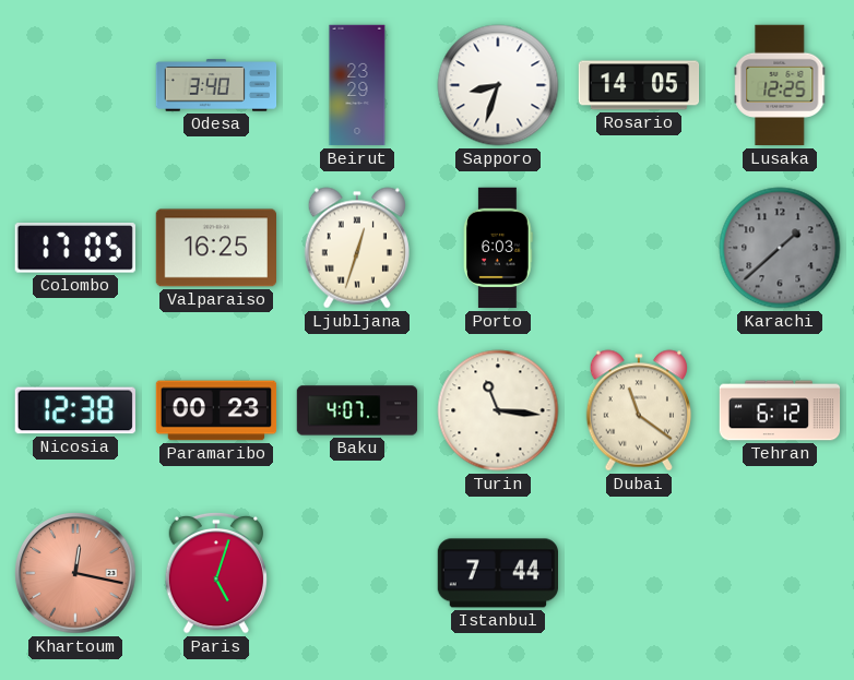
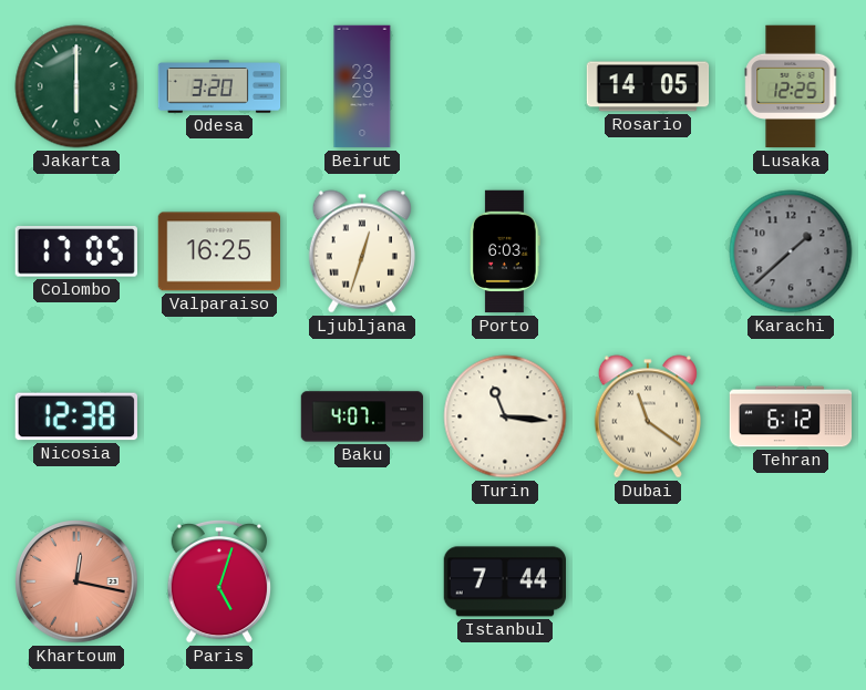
Jakarta: none -> 6:00 (76, 86)
Odesa: 3:40 -> 3:20 (219, 86)
Sapporo: 8:33 -> none (498, 85)
Paramaribo: 00:23 -> none (216, 410)
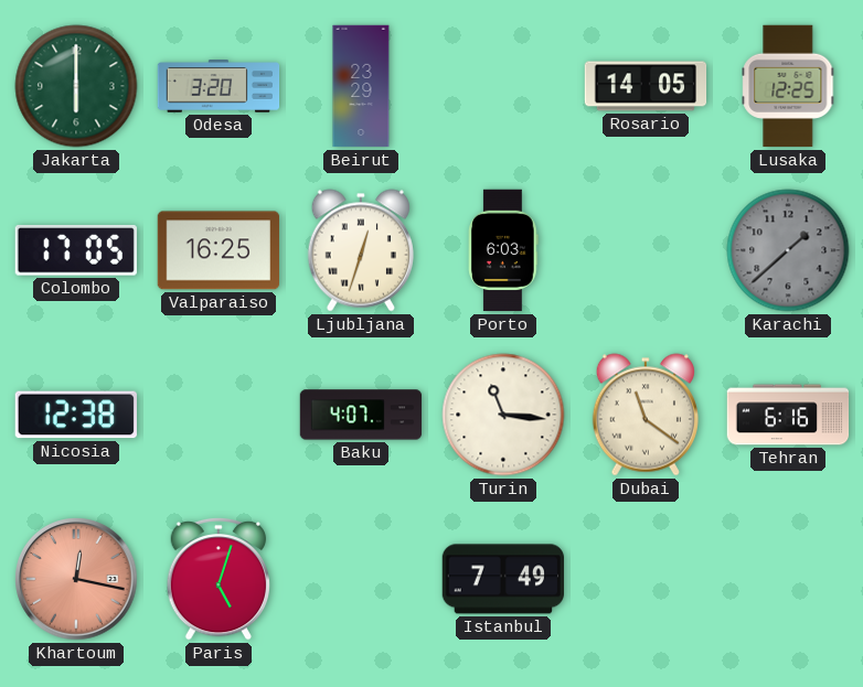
Tehran: 6:12 -> 6:16 (788, 415)
Istanbul: 7:44 -> 7:49 (502, 579)
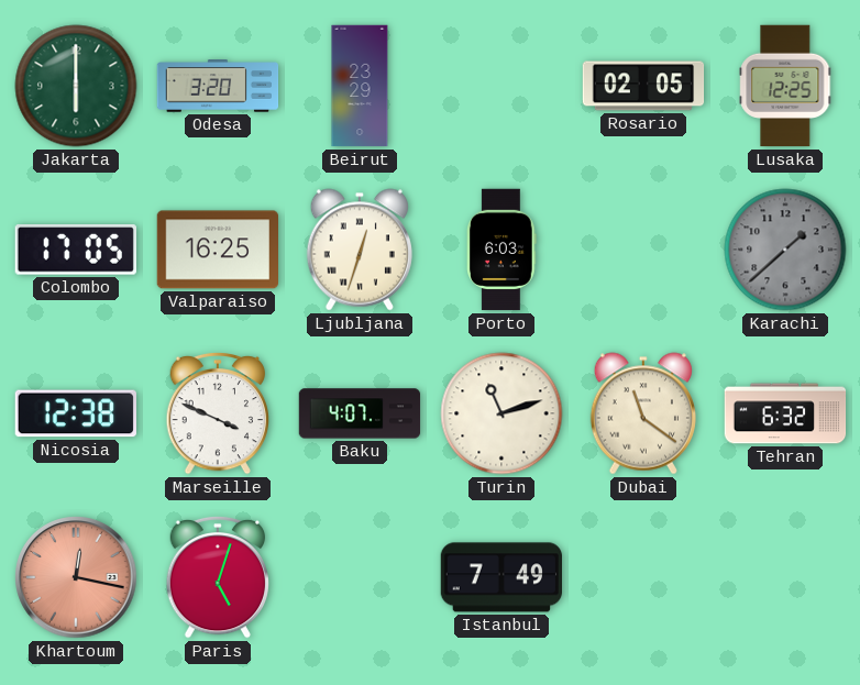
Rosario: 14:05 -> 02:05 (643, 86)
Marseille: none -> 3:49 (217, 413)
Turin: 11:16 -> 11:12 (501, 413)
Tehran: 6:16 -> 6:32 (785, 413)
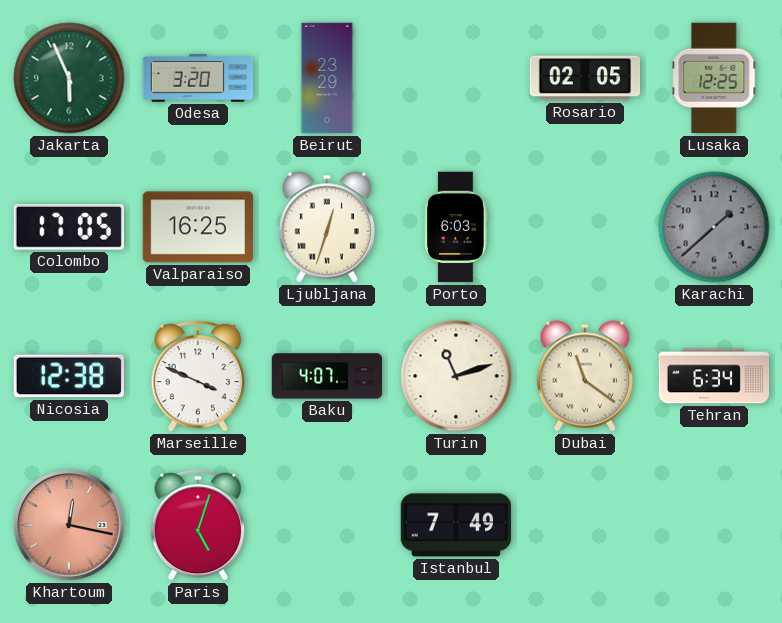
Jakarta: 6:00 -> 5:56 (69, 78)
Tehran: 6:32 -> 6:34 (714, 376)
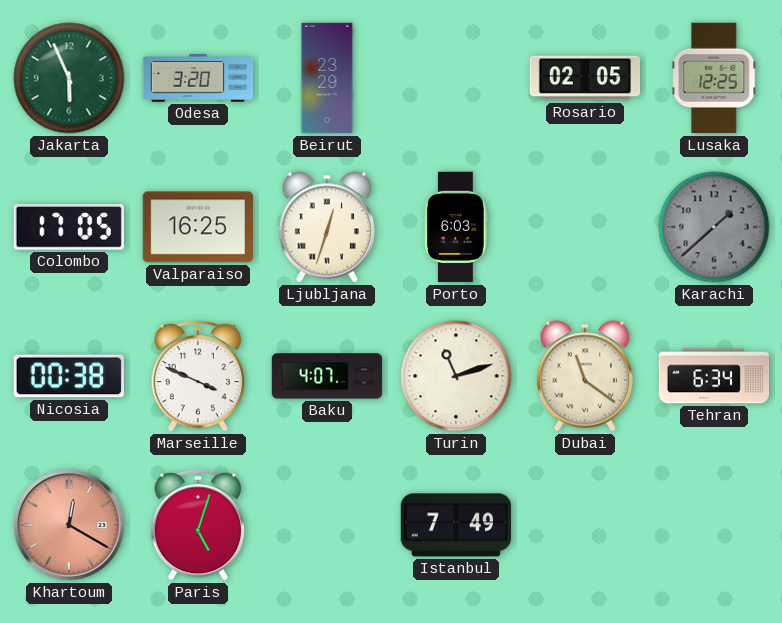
Nicosia: 12:38 -> 00:38 (68, 376)
Khartoum: 12:17 -> 12:20 (69, 525)
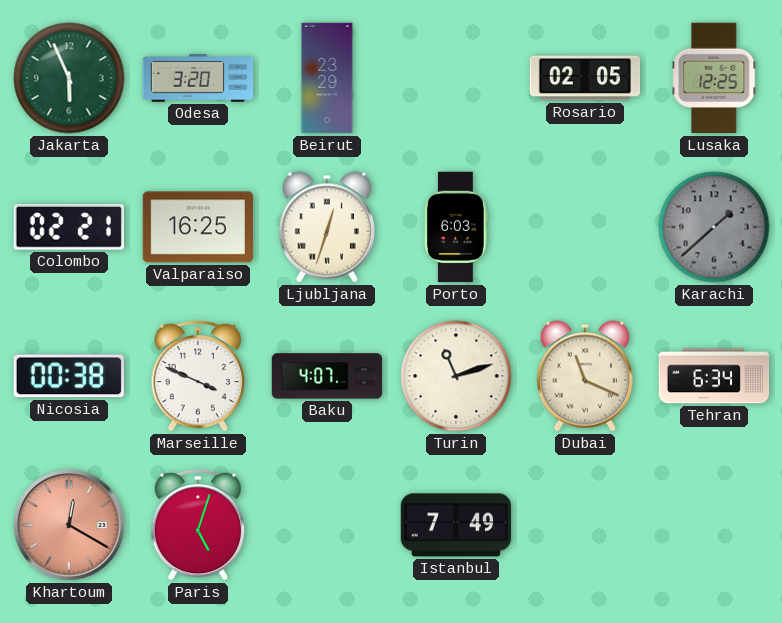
Colombo: 17:05 -> 02:21 (69, 228)
Dubai: 11:21 -> 11:19 (584, 376)
